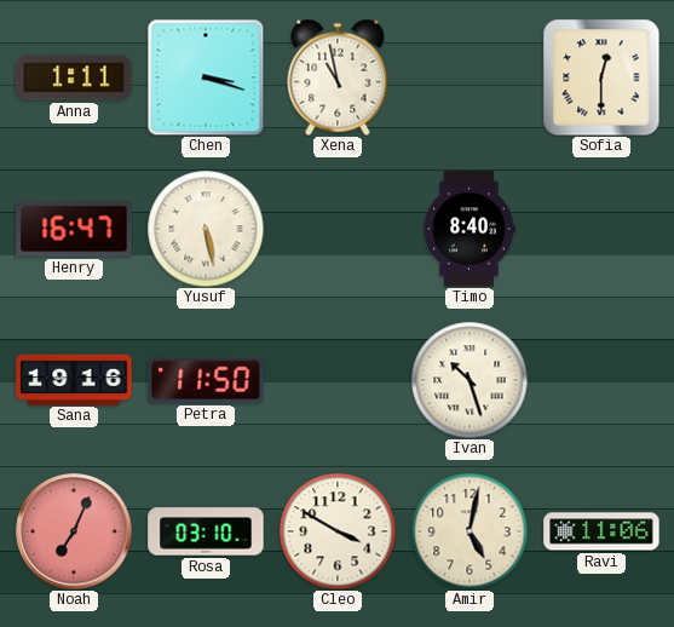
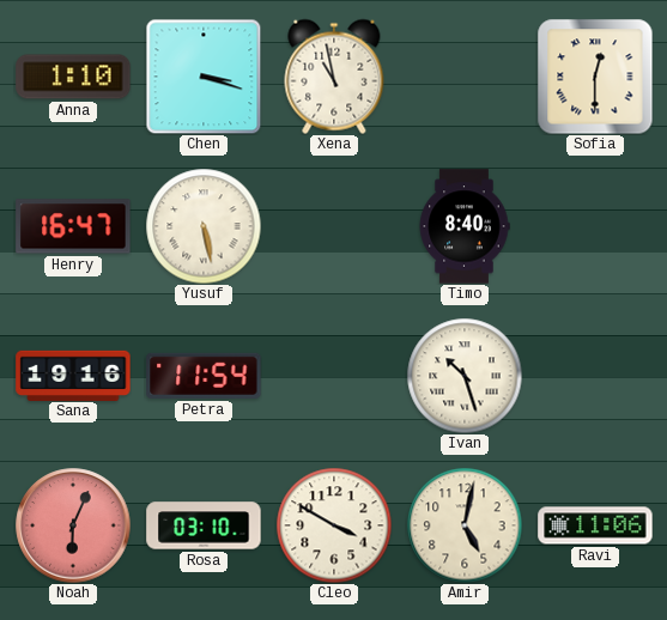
Anna: 1:11 -> 1:10 (73, 77)
Petra: 11:50 -> 11:54 (204, 376)
Noah: 7:04 -> 6:04 (73, 525)
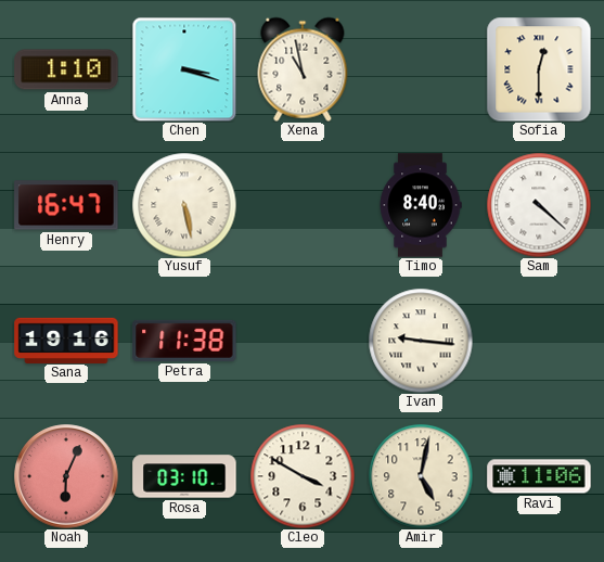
Sam: none -> 4:22 (539, 205)
Petra: 11:54 -> 11:38 (184, 341)
Ivan: 10:27 -> 9:16 (421, 341)
